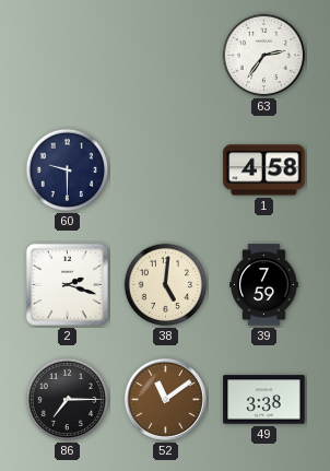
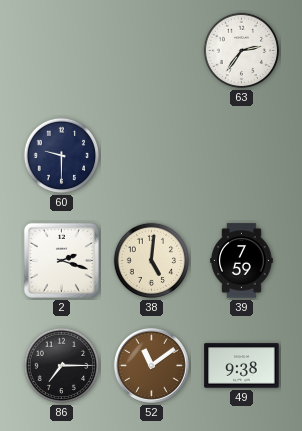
1: 4:58 -> none (264, 170)
49: 3:38 -> 9:38 (242, 366)
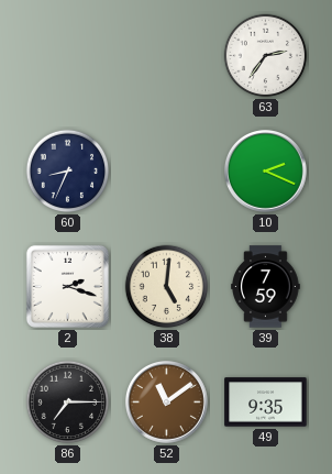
60: 9:30 -> 8:34 (68, 172)
10: none -> 2:19 (265, 170)
49: 9:38 -> 9:35 (266, 403)
